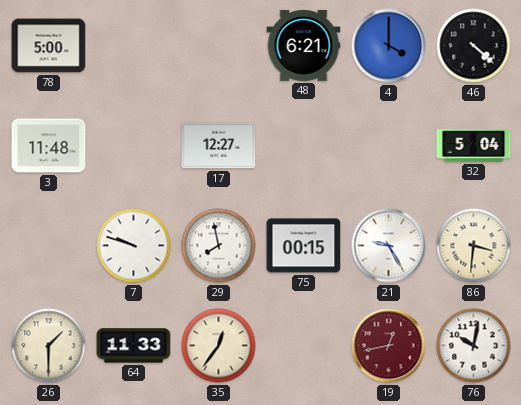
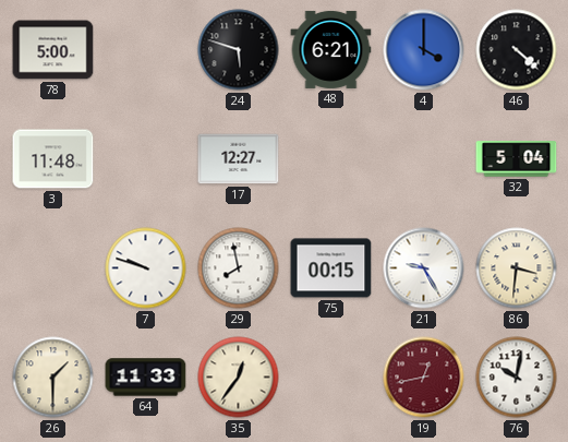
24: none -> 5:48 (239, 50)
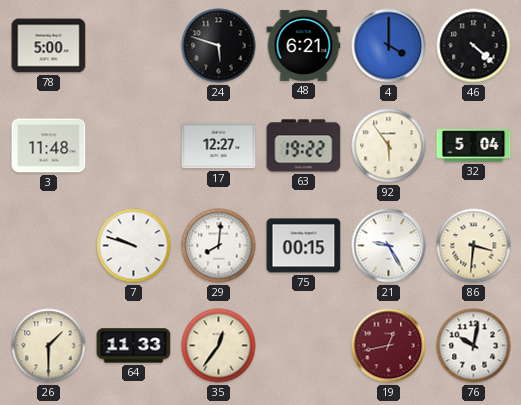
63: none -> 19:22 (304, 146)
92: none -> 5:54 (389, 146)
29: 7:58 -> 8:01 (219, 246)
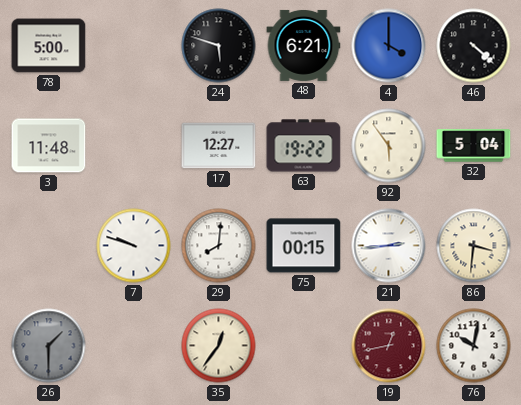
21: 9:25 -> 2:44 (389, 246)
26 dial: cream -> grey (49, 346)
64: 11:33 -> none (134, 346)
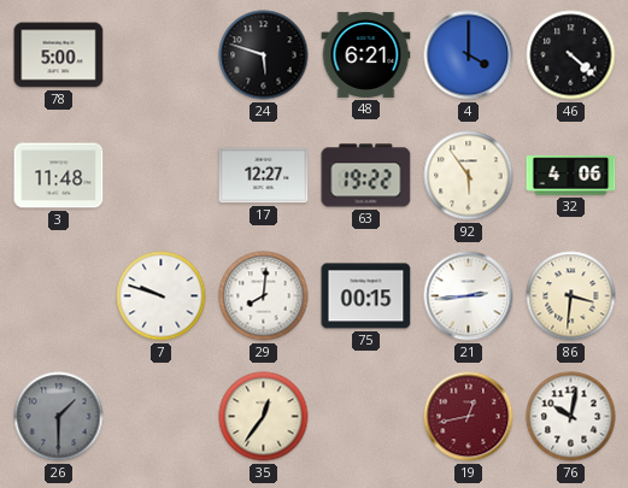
32: 5:04 -> 4:06 (571, 176)
